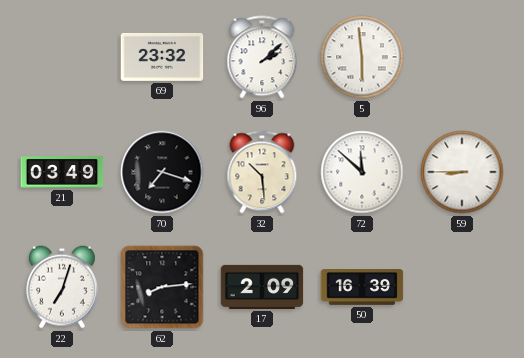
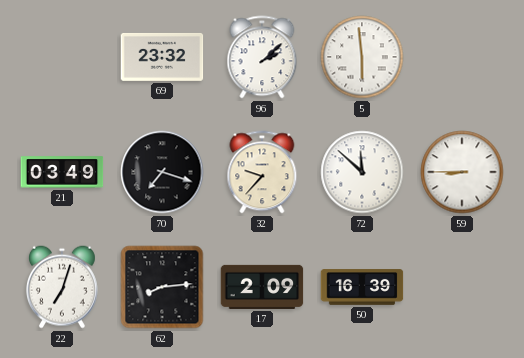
32: 10:29 -> 9:37 (262, 172)
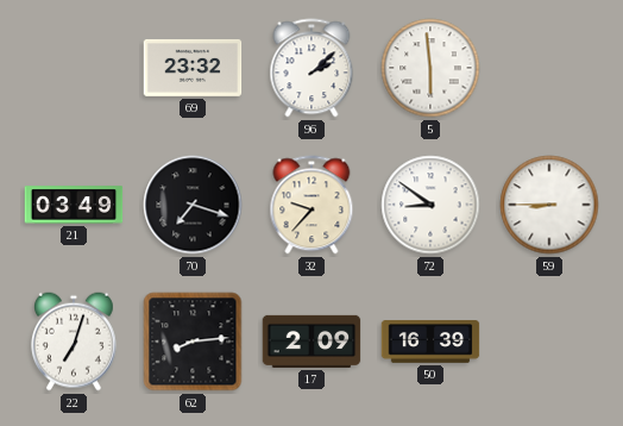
72: 11:52 -> 8:51 (430, 205)
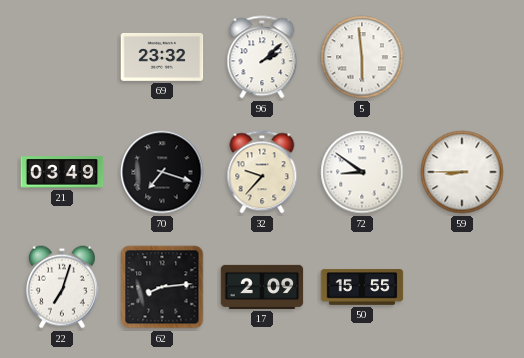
50: 16:39 -> 15:55 (362, 287)
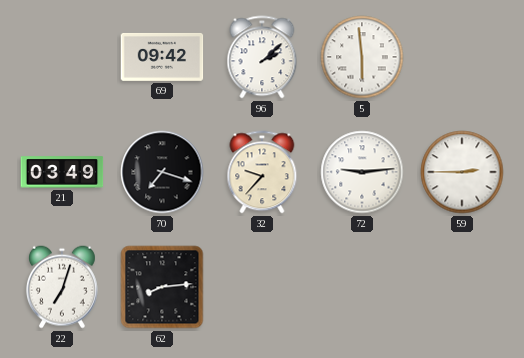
69: 23:32 -> 09:42 (162, 57)
72: 8:51 -> 9:14 (362, 172)
59: 8:45 -> 2:45 (462, 172)
17: 2:09 -> none (262, 287)
50: 15:55 -> none (362, 287)
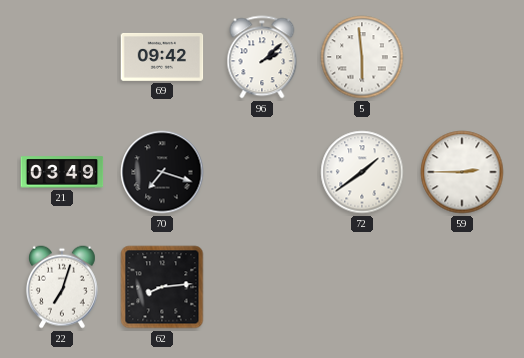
32: 9:37 -> none (262, 172)
72: 9:14 -> 1:39 (362, 172)
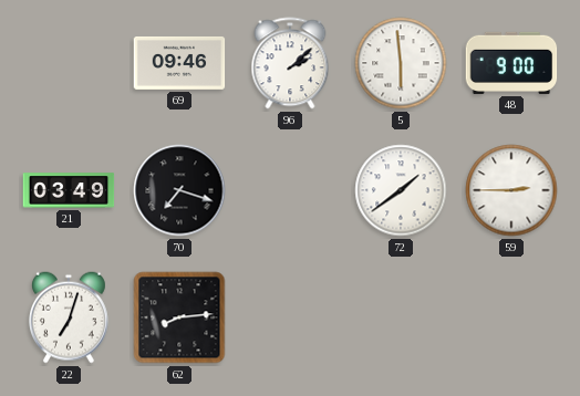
69: 09:42 -> 09:46 (179, 63)
48: none -> 9:00 (511, 63)
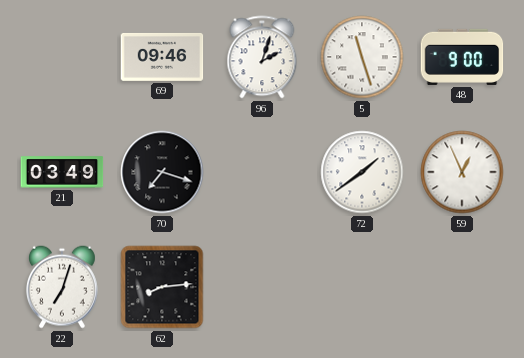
96: 2:08 -> 2:03 (262, 57)
5: 5:59 -> 11:27 (362, 57)
59: 2:45 -> 12:56 (462, 172)
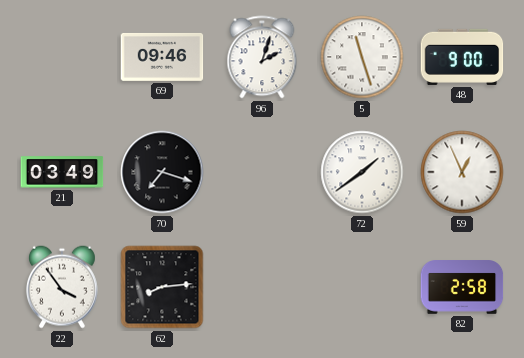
22: 7:03 -> 3:54 (62, 287)
82: none -> 2:58 (462, 287)
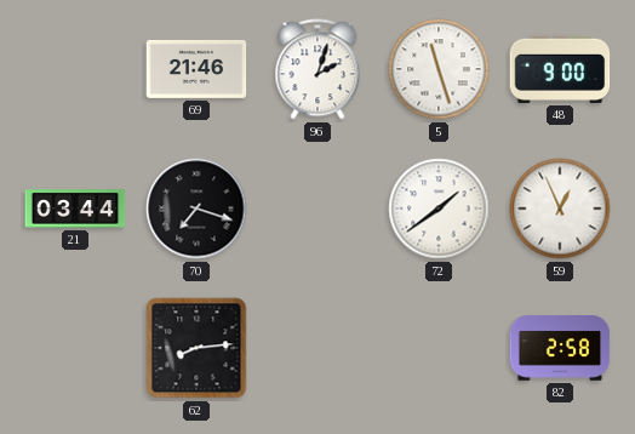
69: 09:46 -> 21:46 (196, 69)
21: 03:49 -> 03:44 (75, 209)
22: 3:54 -> none (62, 287)
